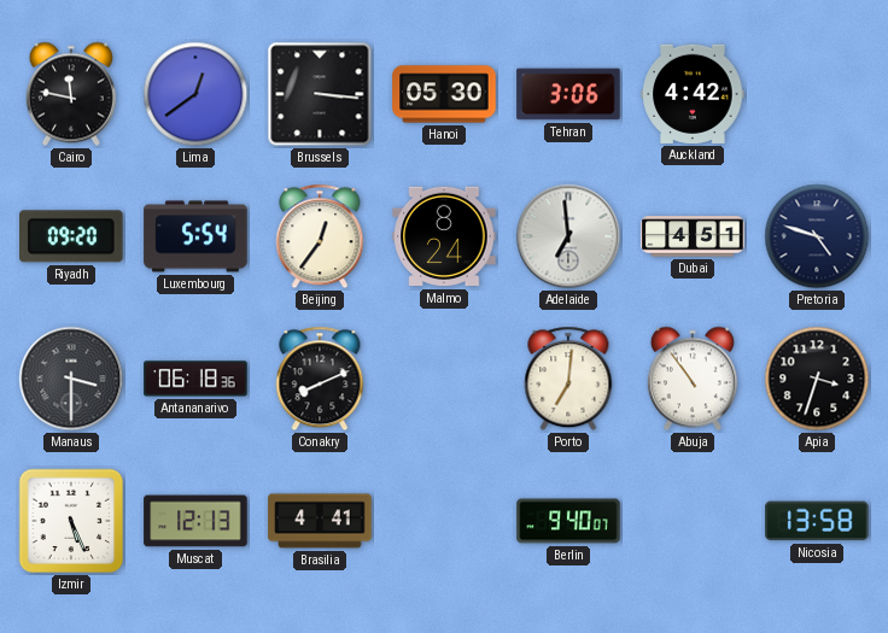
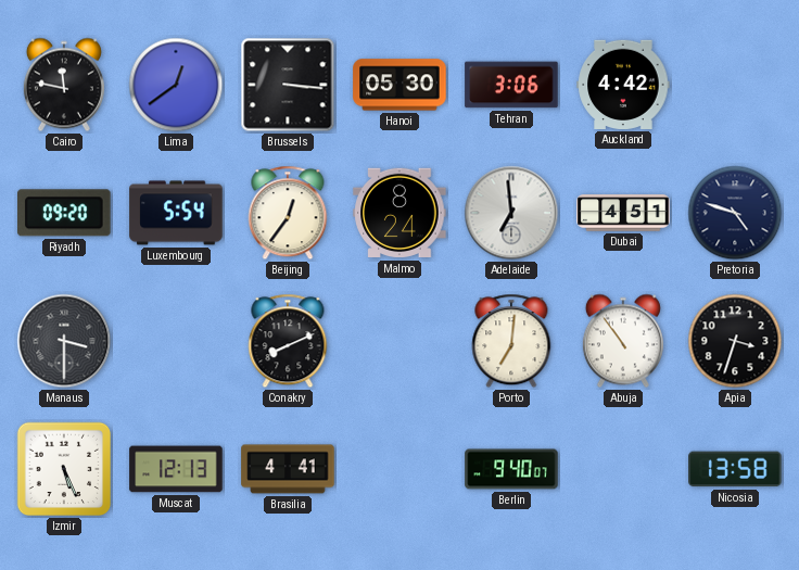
Antananarivo: 06:18 -> none (195, 379)
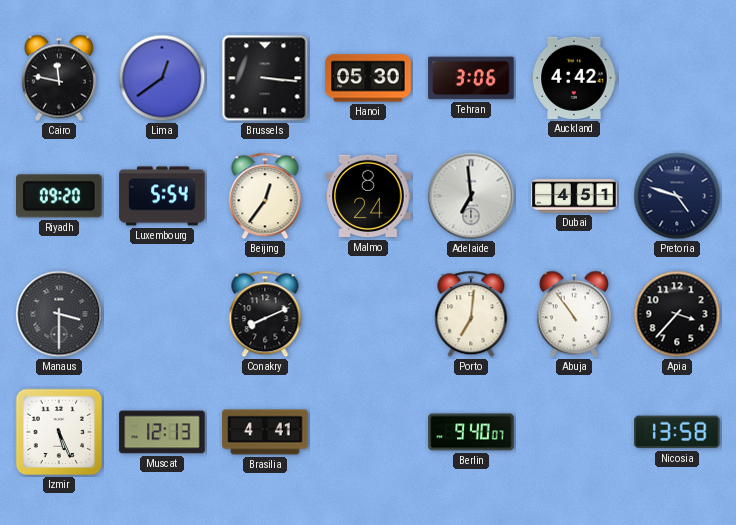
Apia: 3:33 -> 3:37 (677, 314)
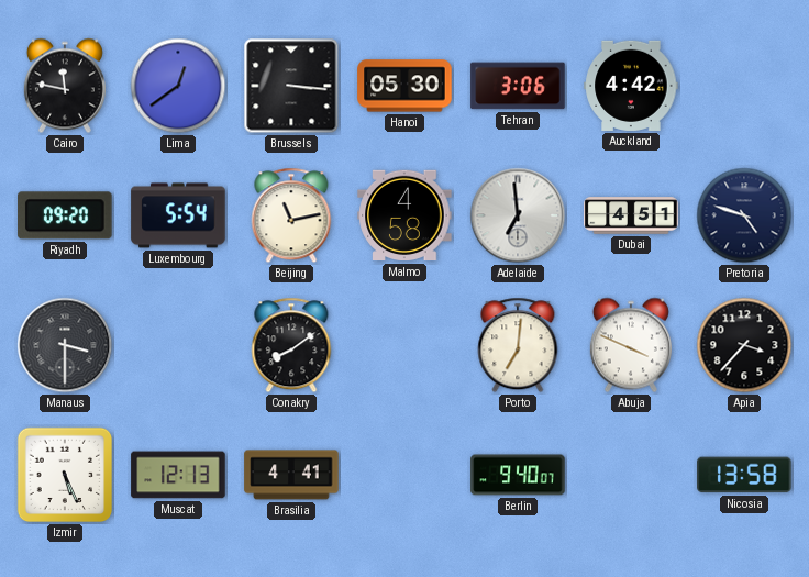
Beijing: 12:36 -> 11:13 (291, 215)
Malmo: 8:24 -> 4:58 (404, 215)
Conakry: 8:11 -> 8:09 (291, 345)
Abuja: 10:54 -> 3:49 (631, 345)
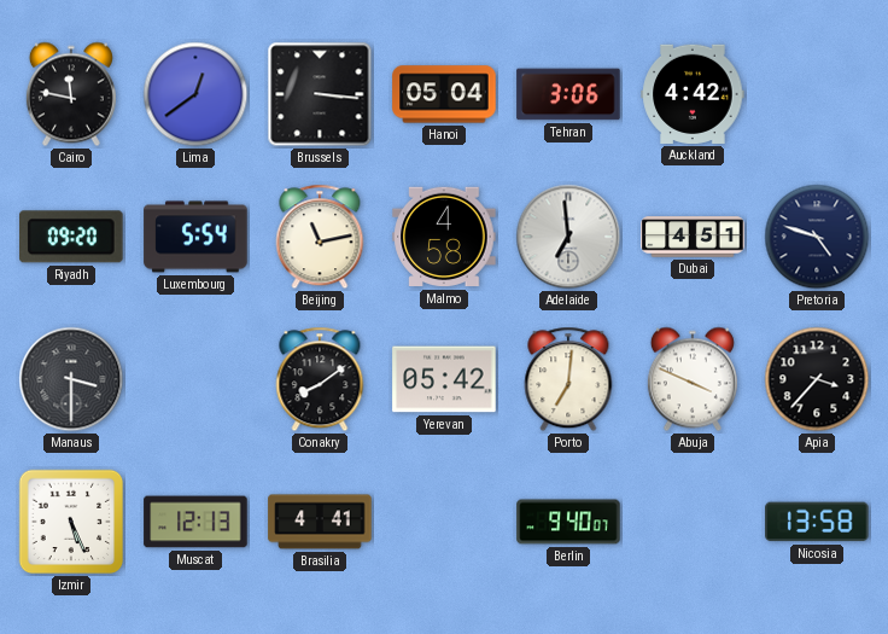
Hanoi: 05:30 -> 05:04 (444, 94)
Yerevan: none -> 05:42 (444, 379)
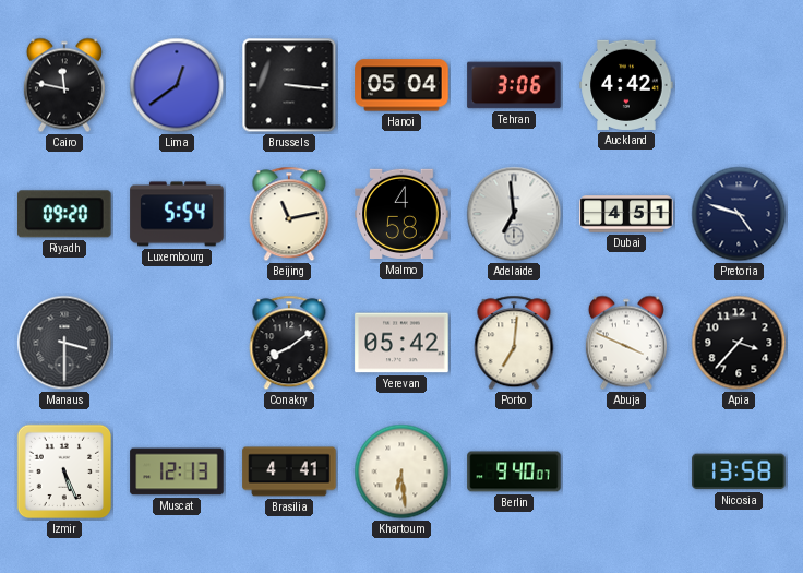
Khartoum: none -> 6:29 (401, 471)
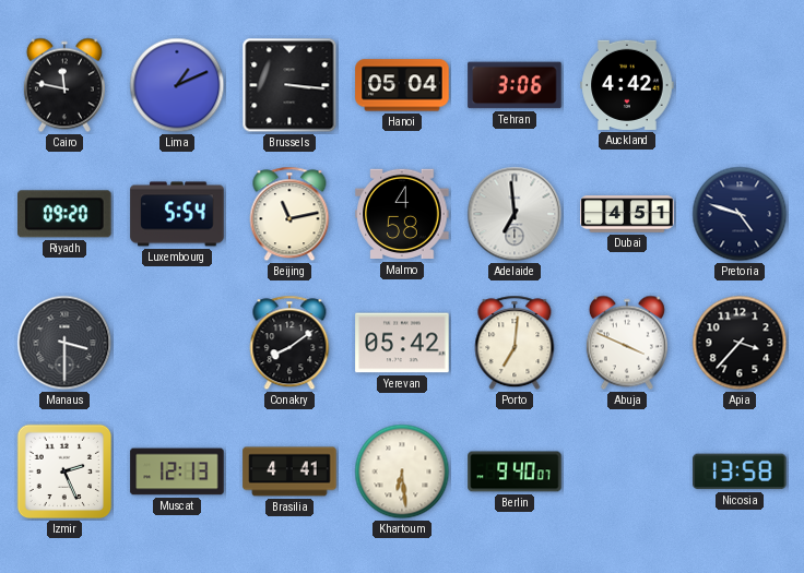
Lima: 12:39 -> 1:11 (177, 85)
Izmir: 5:26 -> 2:26 (64, 471)
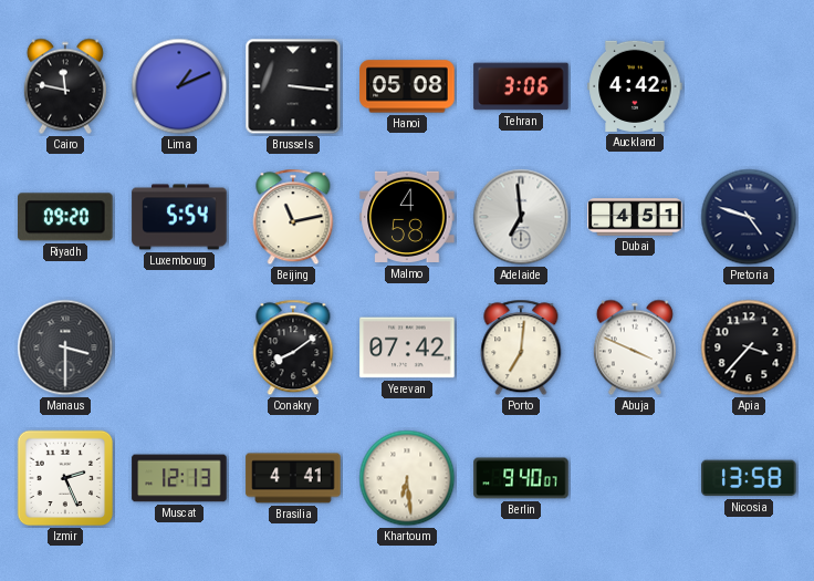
Hanoi: 05:04 -> 05:08 (407, 86)
Yerevan: 05:42 -> 07:42 (407, 347)
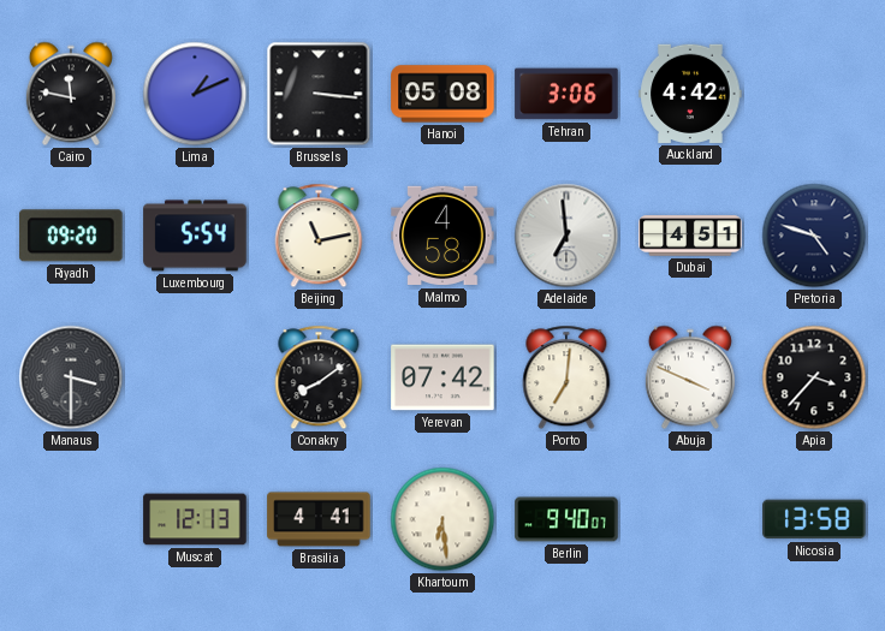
Izmir: 2:26 -> none (65, 478)
